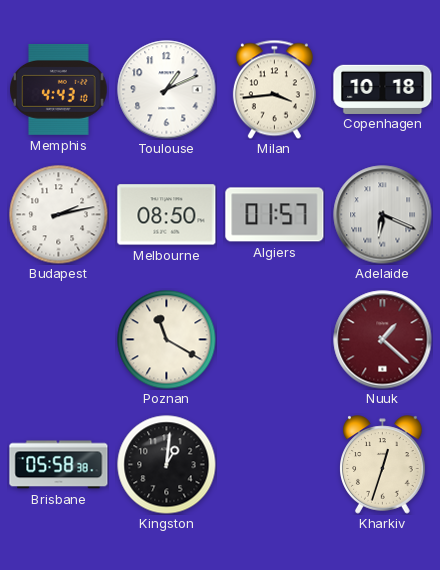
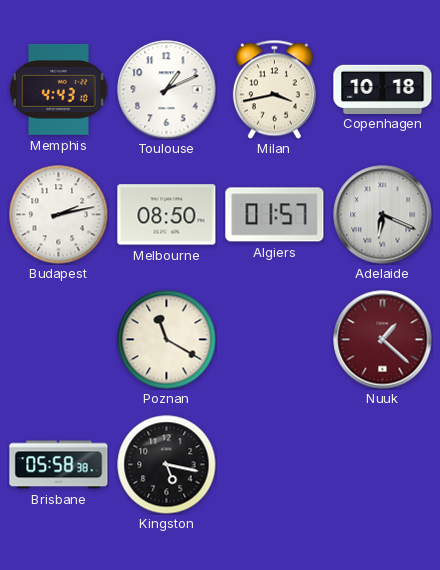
Milan: 3:44 -> 3:43 (274, 89)
Kingston: 1:01 -> 5:17 (167, 465)
Kharkiv: 12:33 -> none (383, 465)
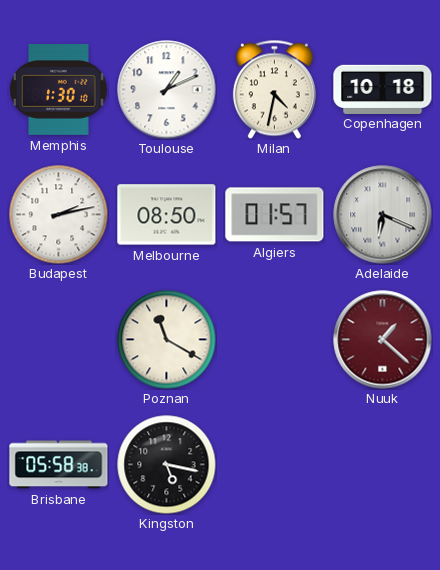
Memphis: 4:43 -> 1:30 (59, 89)
Milan: 3:43 -> 4:32 (274, 89)
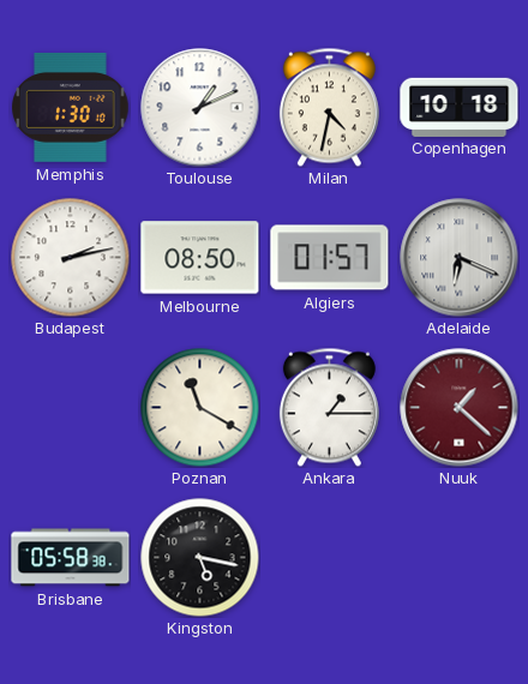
Ankara: none -> 1:15 (329, 407)
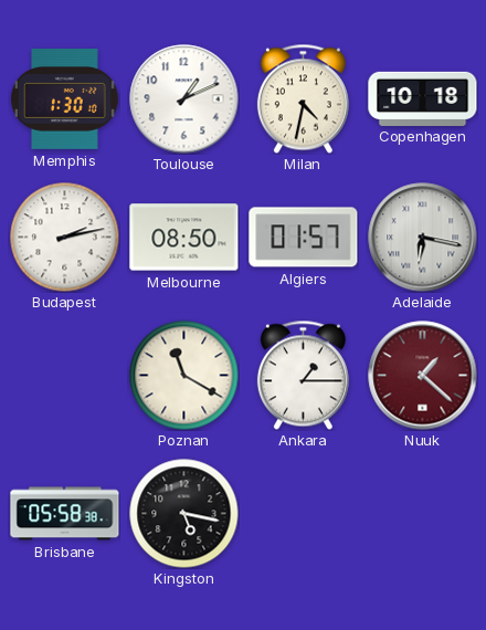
Adelaide: 6:19 -> 6:17 (423, 238)
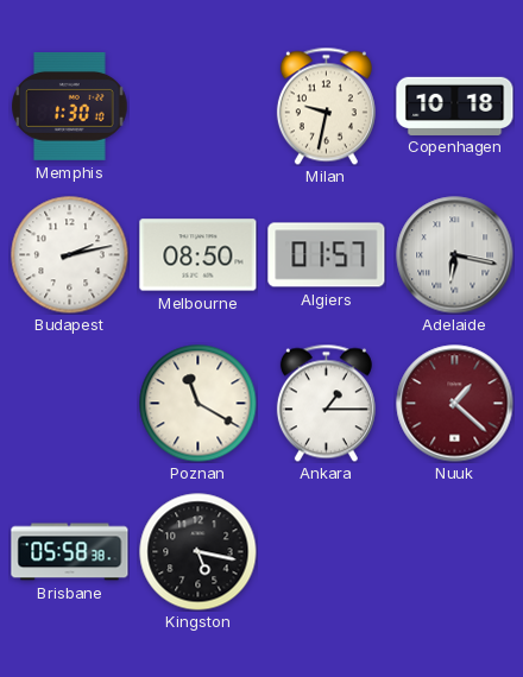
Toulouse: 1:11 -> none (184, 99)
Milan: 4:32 -> 9:32 (326, 106)
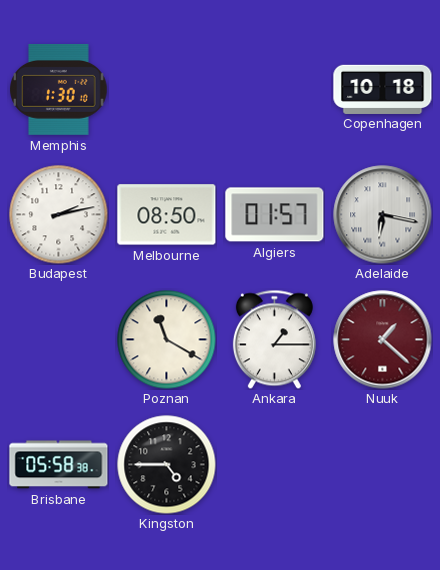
Milan: 9:32 -> none (326, 106)
Kingston: 5:17 -> 4:45 (167, 465)
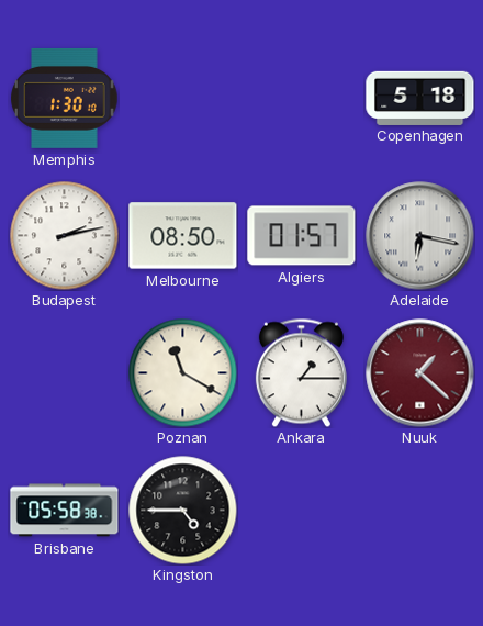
Copenhagen: 10:18 -> 5:18 (420, 98)
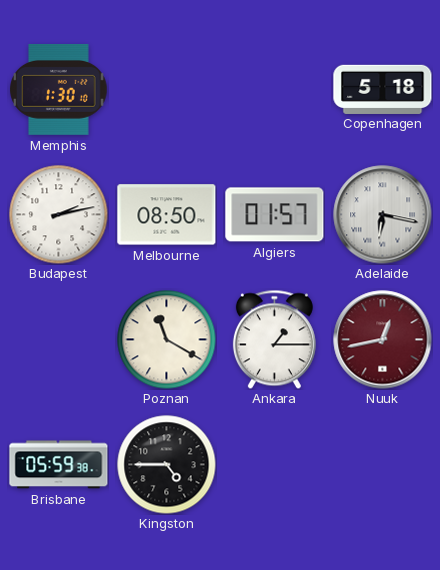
Nuuk: 1:22 -> 12:43 (383, 340)
Brisbane: 05:58 -> 05:59 (59, 465)
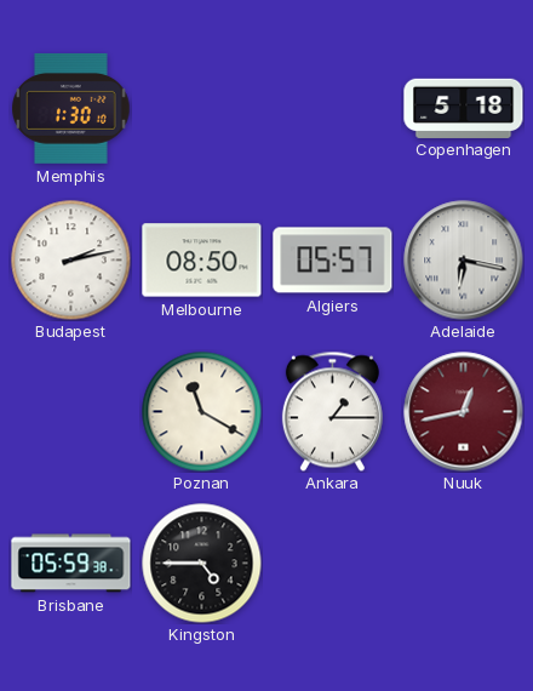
Algiers: 01:57 -> 05:57 (333, 261)
